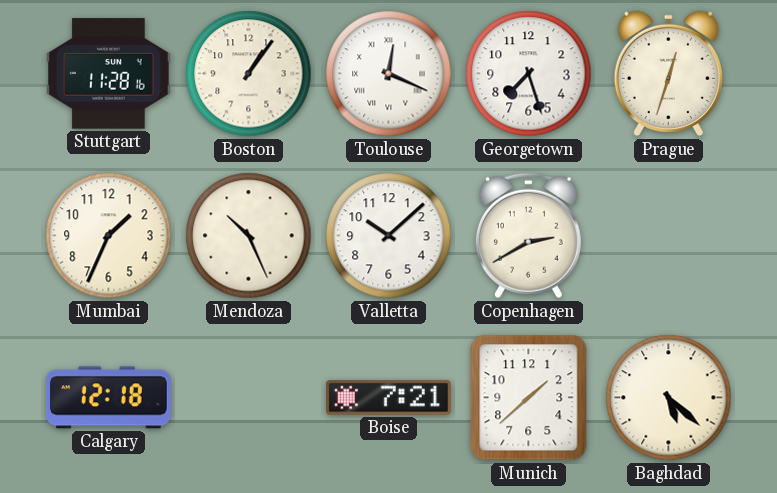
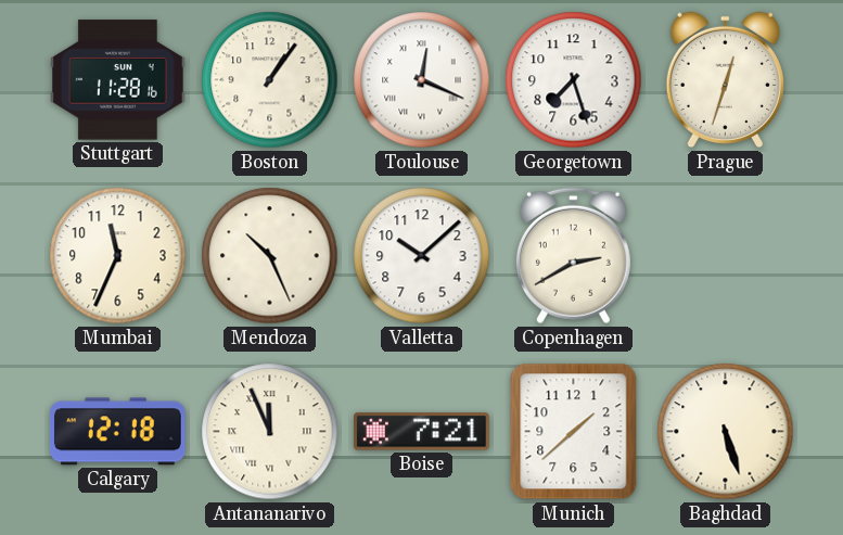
Mumbai: 1:34 -> 11:34 (118, 256)
Antananarivo: none -> 11:56 (270, 432)
Baghdad: 5:22 -> 5:27 (726, 432)
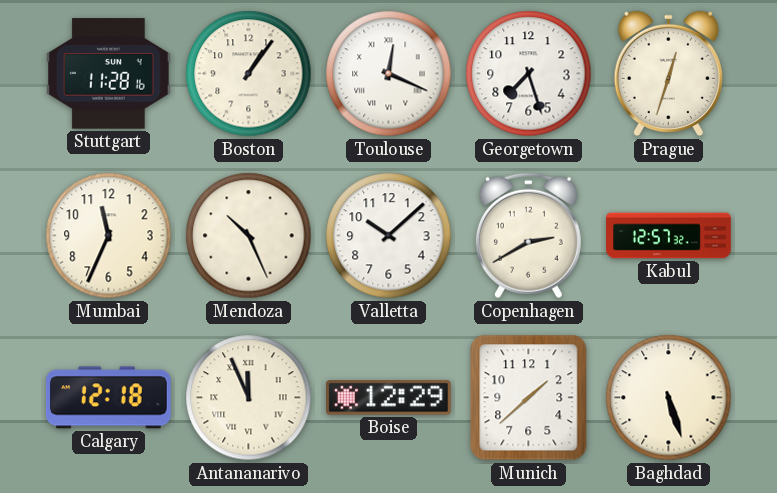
Kabul: none -> 12:57 (669, 236)
Boise: 7:21 -> 12:29 (389, 398)
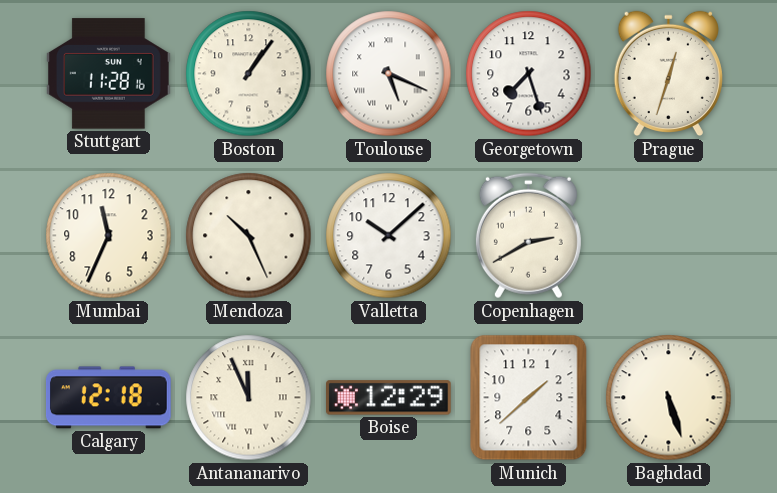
Toulouse: 12:19 -> 5:19 (389, 74)
Kabul: 12:57 -> none (669, 236)
